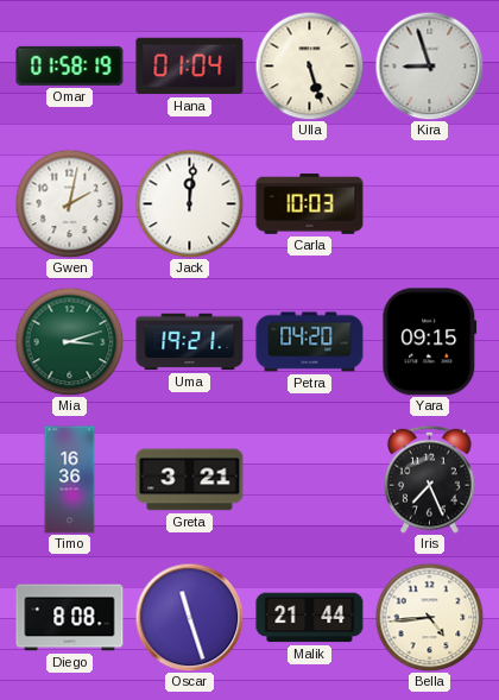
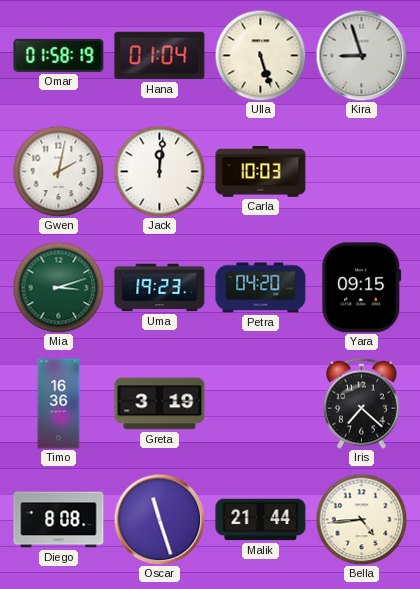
Uma: 19:21 -> 19:23 (160, 288)
Greta: 3:21 -> 3:19 (160, 404)
Iris: 7:26 -> 7:22 (362, 403)
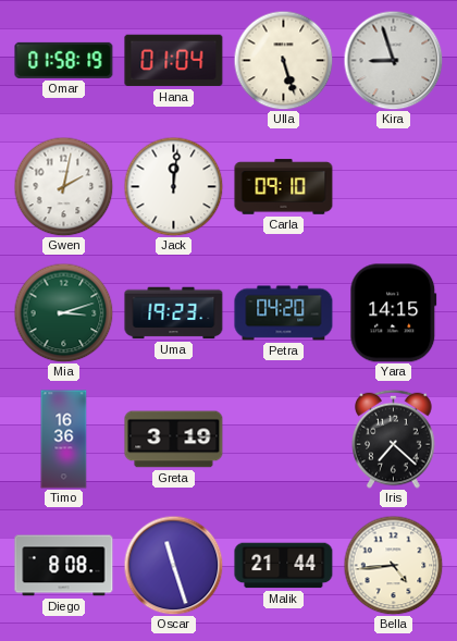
Carla: 10:03 -> 09:10 (284, 187)
Yara: 09:15 -> 14:15 (394, 313)
